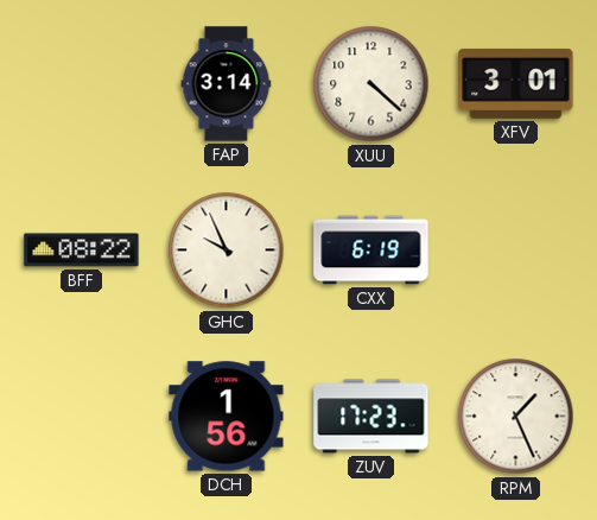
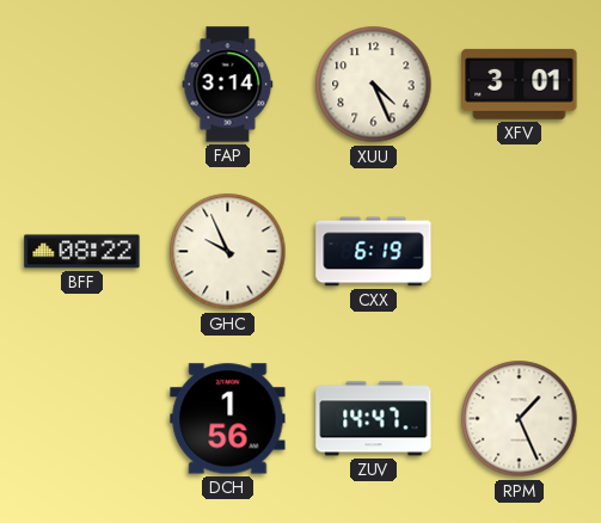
XUU: 4:22 -> 4:26 (374, 85)
ZUV: 17:23 -> 14:47 (374, 419)
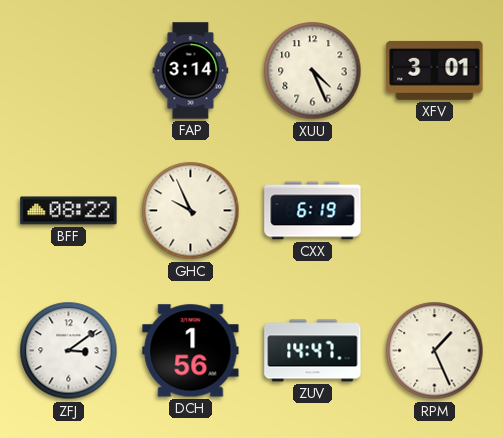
ZFJ: none -> 3:09 (69, 351)
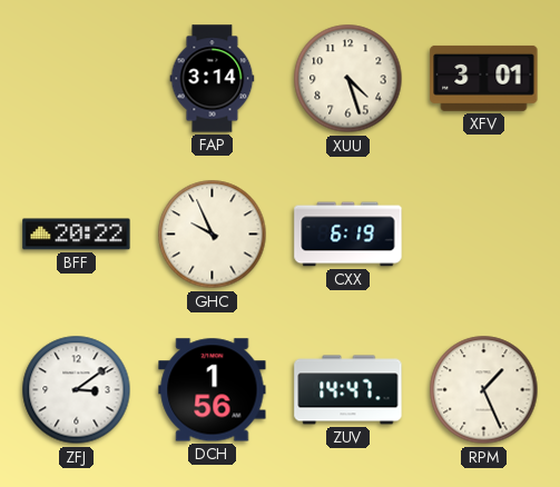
XUU: 4:26 -> 4:27 (348, 79)
BFF: 08:22 -> 20:22 (77, 235)
